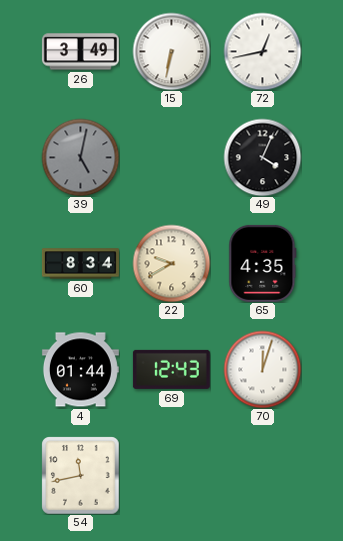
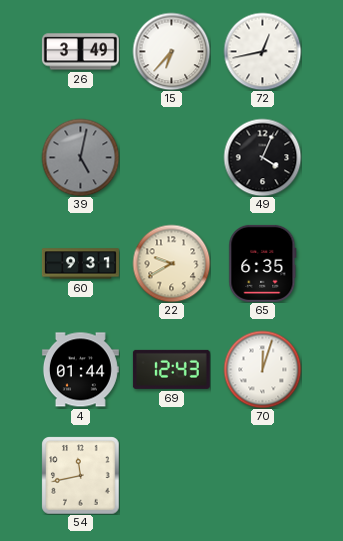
15: 6:32 -> 6:37 (171, 51)
60: 8:34 -> 9:31 (80, 264)
65: 4:35 -> 6:35 (263, 263)
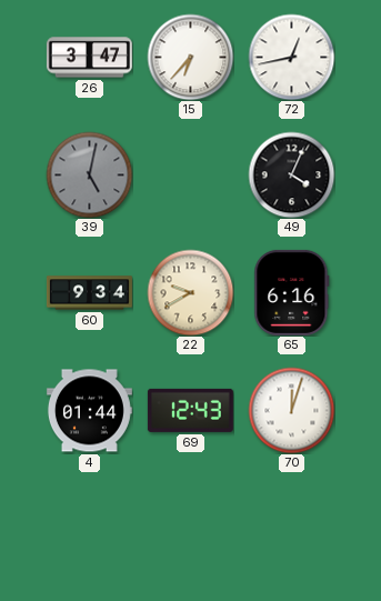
26: 3:49 -> 3:47 (89, 58)
60: 9:31 -> 9:34 (89, 293)
65: 6:35 -> 6:16 (292, 292)
54: 11:43 -> none (80, 475)
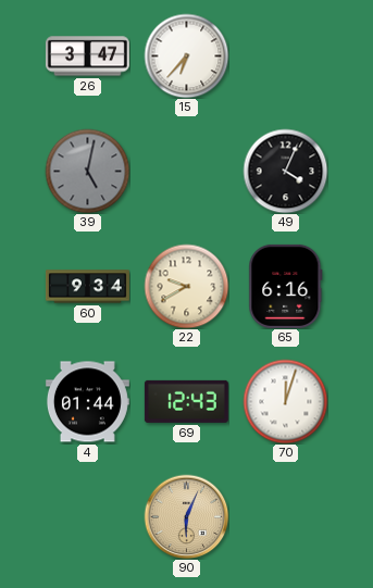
72: 12:43 -> none (291, 57)
90: none -> 6:04 (186, 516)
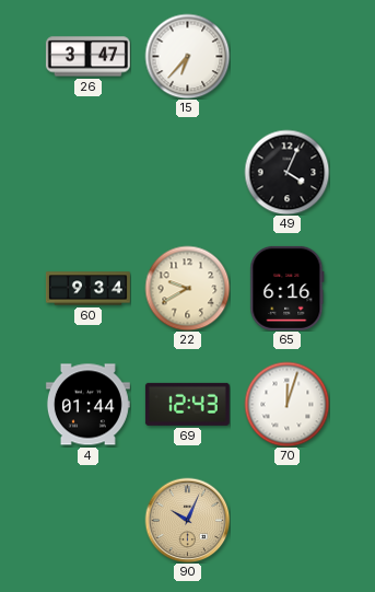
39: 5:02 -> none (87, 171)
90: 6:04 -> 10:04 (187, 520)
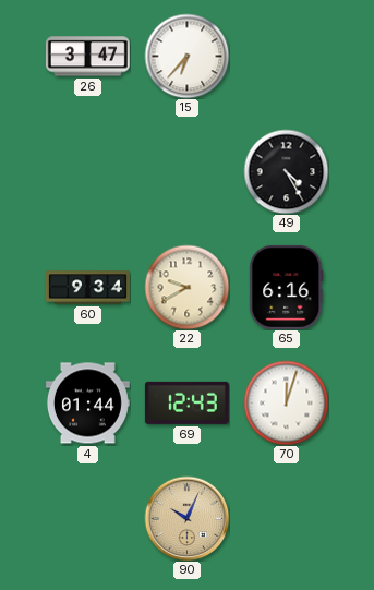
49: 4:04 -> 4:25 (286, 171)
